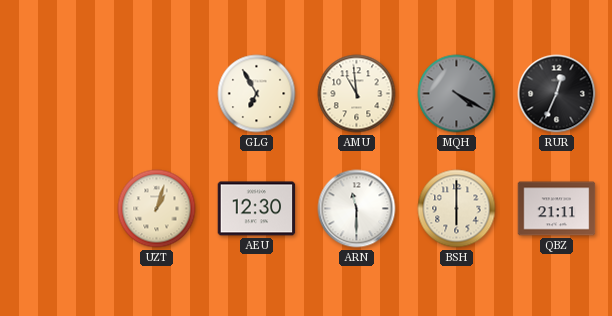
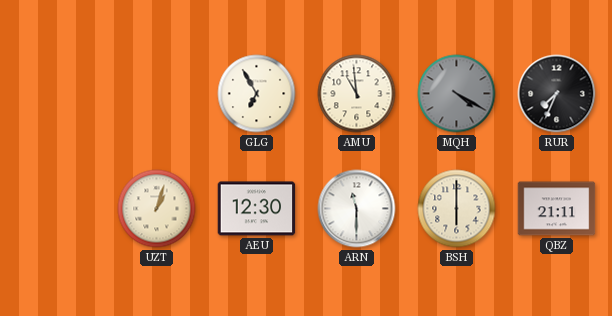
RUR: 12:34 -> 7:34 (557, 94)
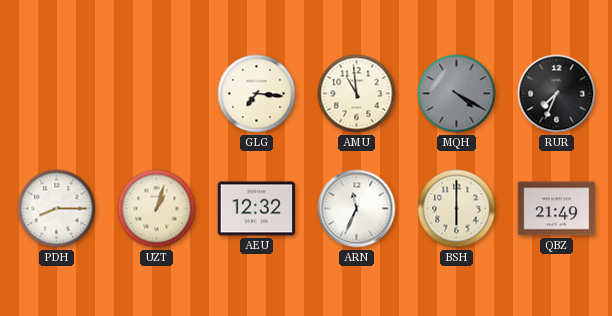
GLG: 6:55 -> 7:16 (257, 94)
PDH: none -> 8:15 (57, 209)
AEU: 12:30 -> 12:32 (257, 209)
ARN: 11:30 -> 11:34 (357, 209)
QBZ: 21:11 -> 21:49 (557, 209)
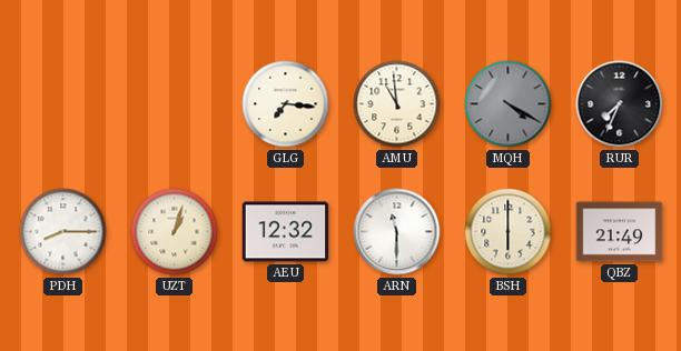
ARN: 11:34 -> 11:30 (397, 232)
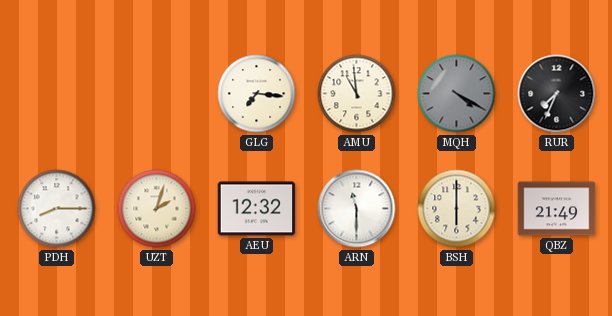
UZT: 1:03 -> 2:03 (157, 209)
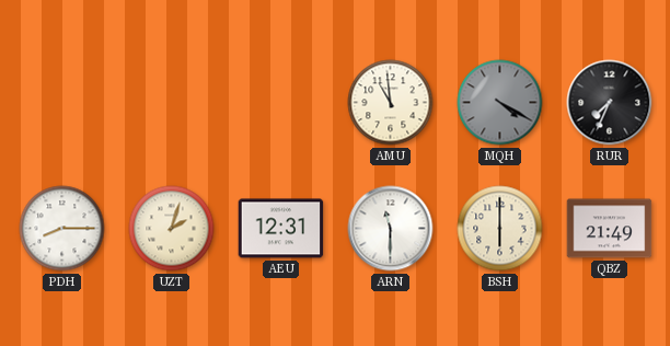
GLG: 7:16 -> none (257, 94)
AEU: 12:32 -> 12:31 (281, 229)
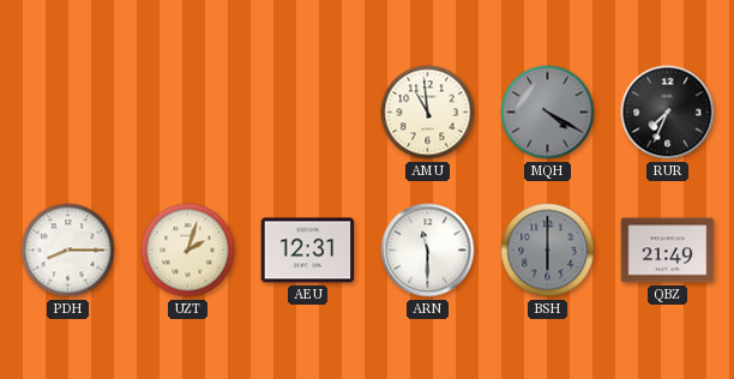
BSH dial: cream -> grey (548, 251)
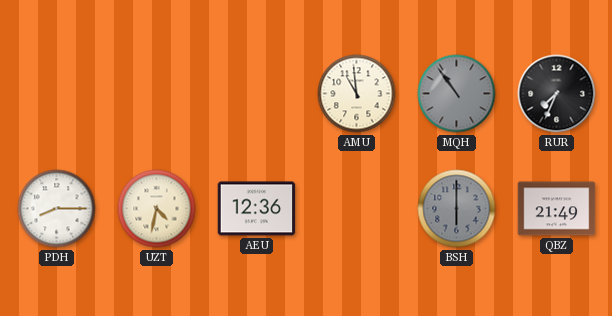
MQH: 4:20 -> 10:54 (457, 94)
UZT: 2:03 -> 4:32 (157, 209)
AEU: 12:31 -> 12:36 (257, 209)
ARN: 11:30 -> none (428, 251)
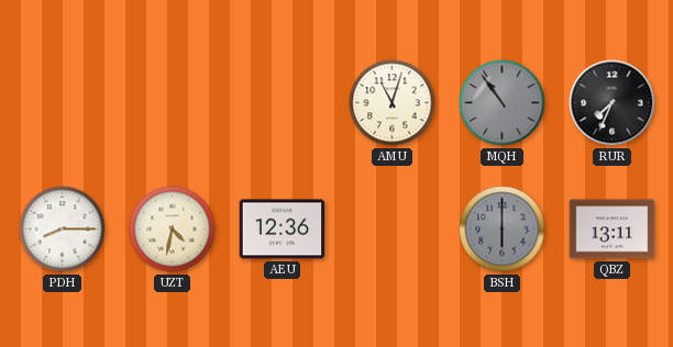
AMU: 10:59 -> 11:03 (393, 103)
QBZ: 21:49 -> 13:11 (613, 230)
